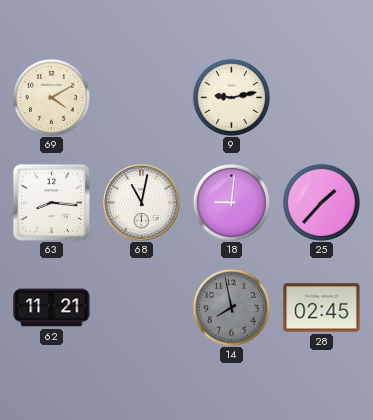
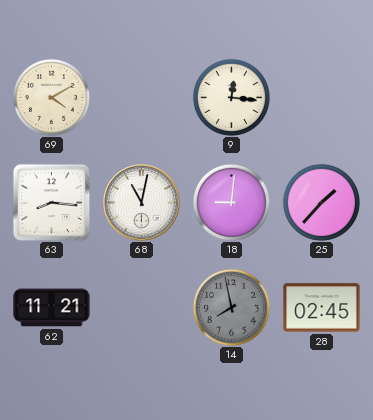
9: 9:13 -> 12:16 (231, 97)
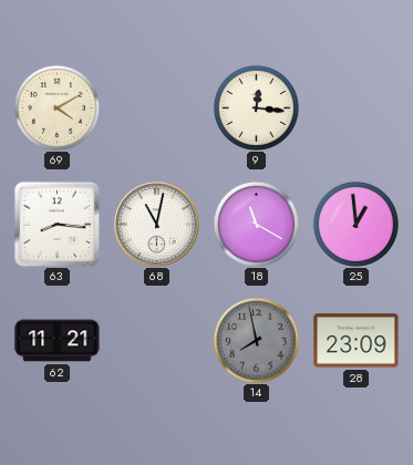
18: 9:01 -> 11:20 (256, 224)
25: 1:37 -> 12:59 (355, 224)
28: 02:45 -> 23:09 (357, 341)
